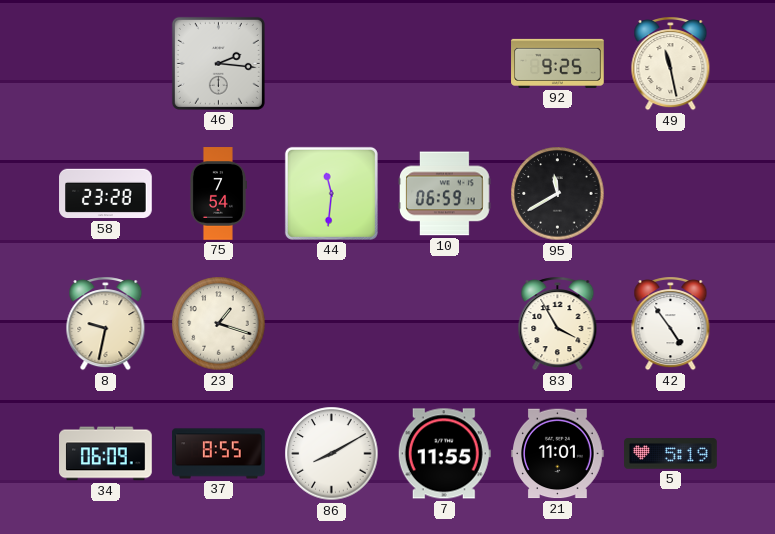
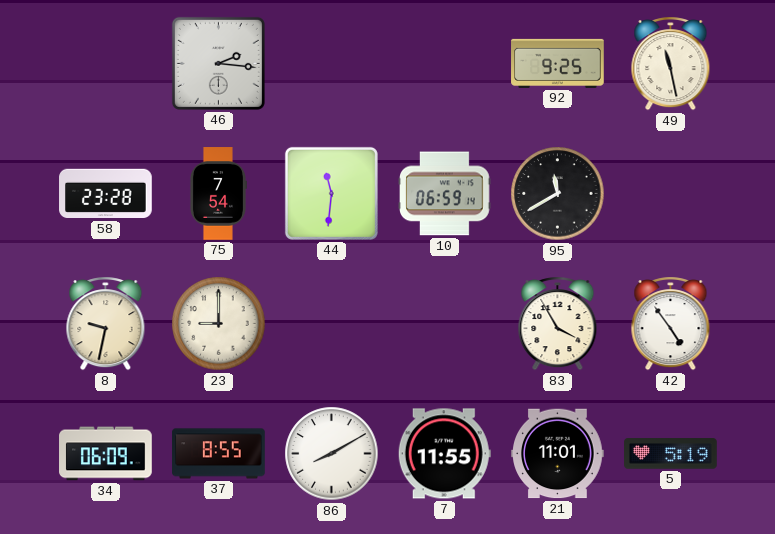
23: 1:18 -> 9:00 (219, 324)
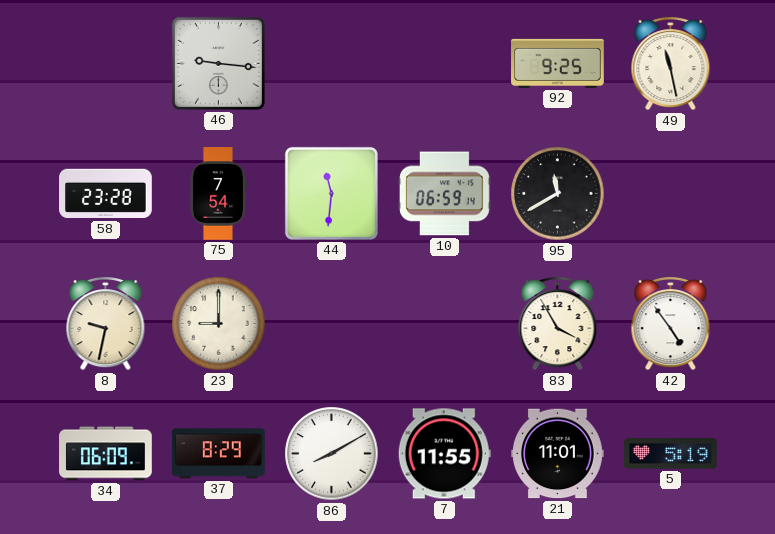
46: 2:16 -> 9:16 (218, 63)
37: 8:55 -> 8:29 (219, 454)
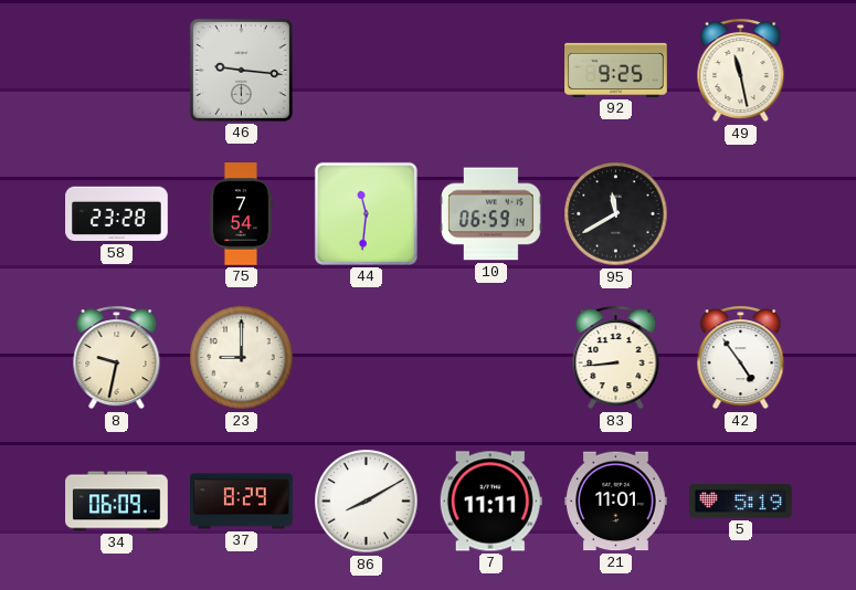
83: 3:55 -> 8:44 (616, 358)
7: 11:55 -> 11:11 (490, 502)
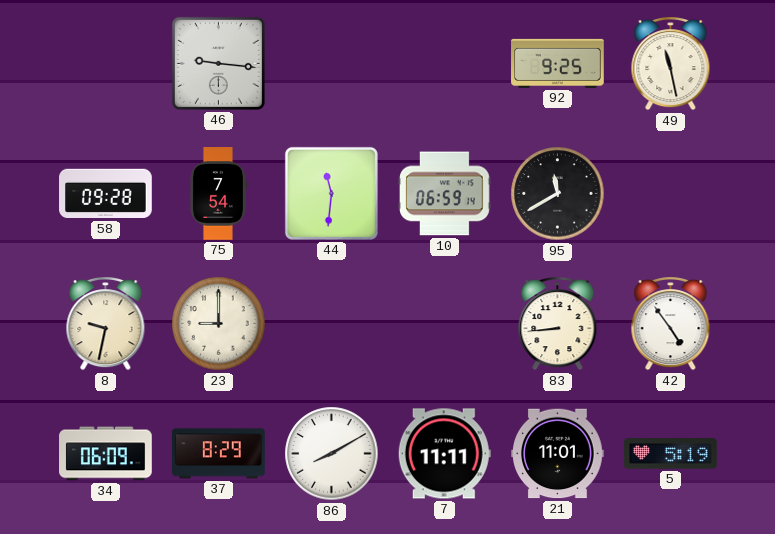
58: 23:28 -> 09:28 (106, 194)
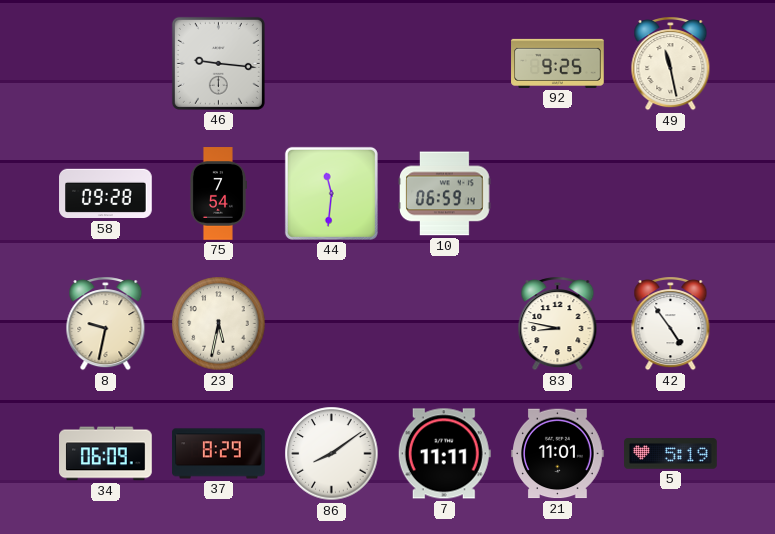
95: 11:40 -> none (558, 194)
23: 9:00 -> 5:32 (219, 324)
83: 8:44 -> 8:47 (558, 324)
86: 8:10 -> 8:09 (332, 454)
